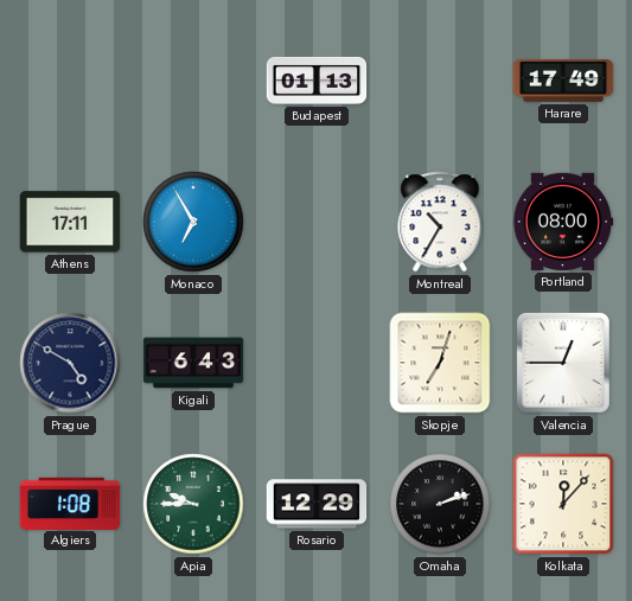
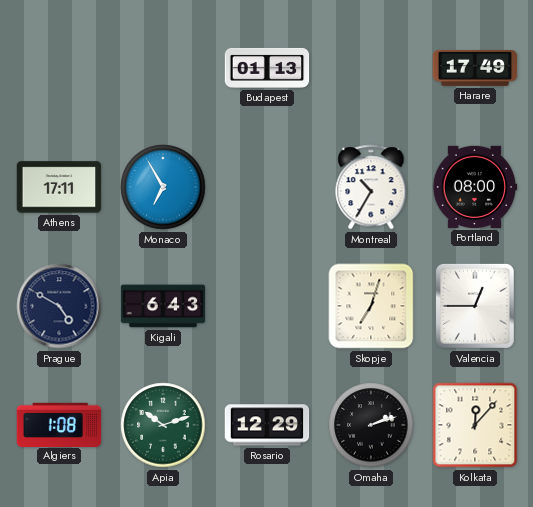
Apia: 9:45 -> 10:12 (163, 425)
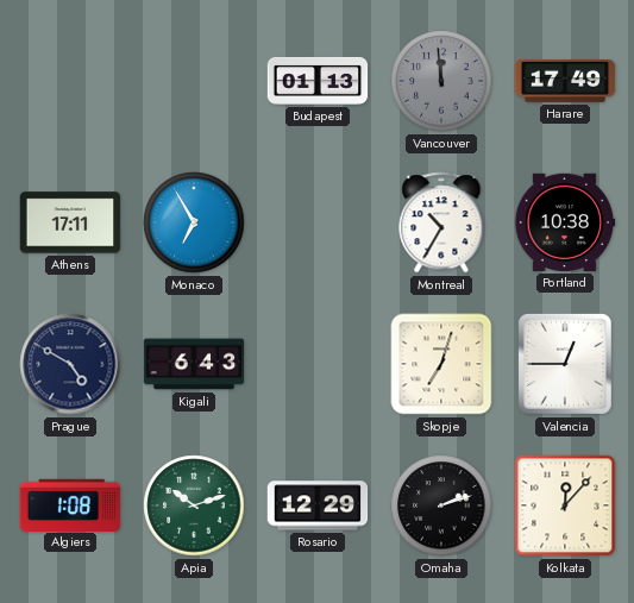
Vancouver: none -> 11:59 (441, 81)
Portland: 08:00 -> 10:38 (565, 222)
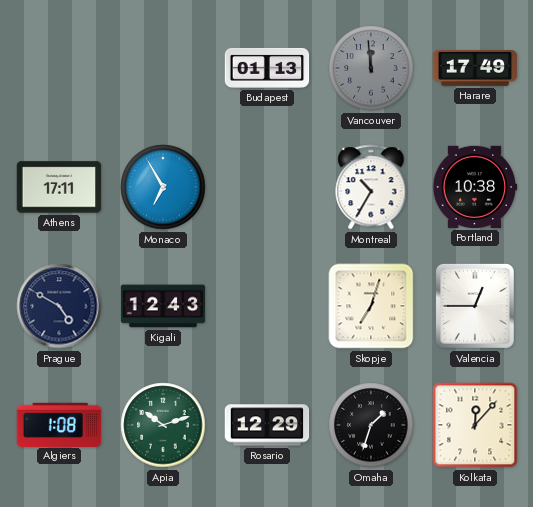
Kigali: 6:43 -> 12:43 (163, 306)
Omaha: 2:12 -> 1:33 (371, 425)
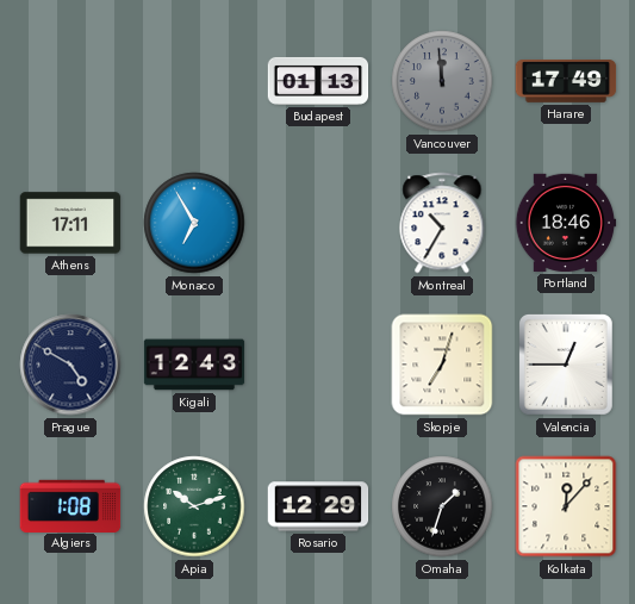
Portland: 10:38 -> 18:46 (566, 223)
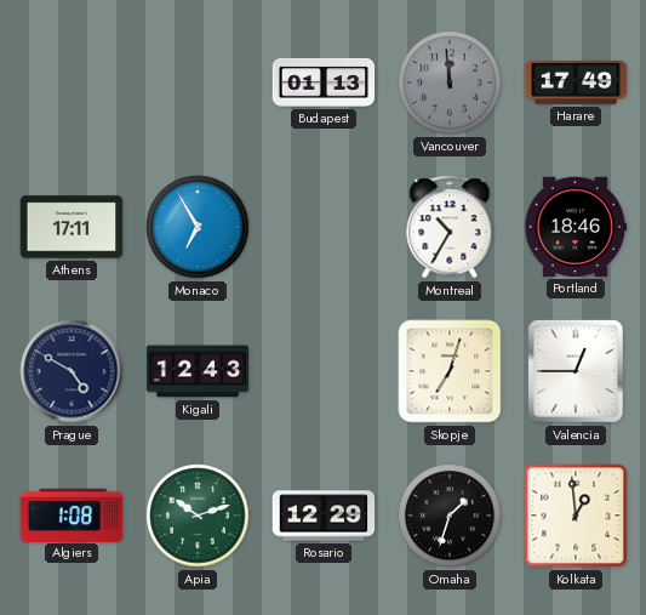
Kolkata: 12:07 -> 12:59 (576, 516)
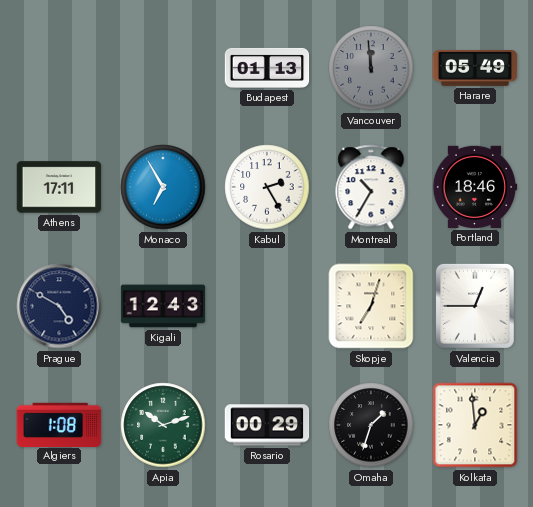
Harare: 17:49 -> 05:49 (475, 69)
Kabul: none -> 2:25 (267, 187)
Rosario: 12:29 -> 00:29 (267, 425)
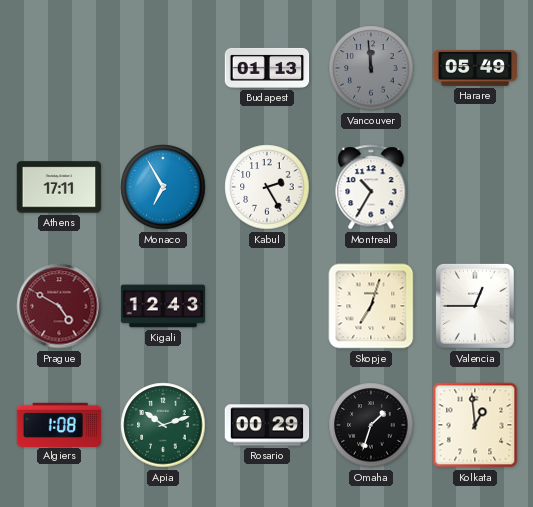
Portland: 18:46 -> none (475, 187)
Prague dial: navy -> burgundy (59, 306)
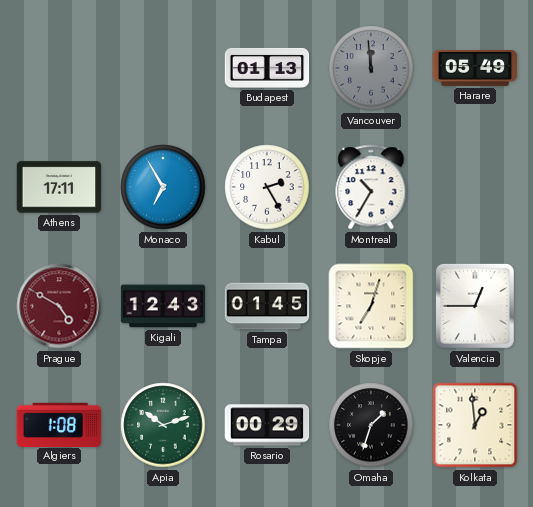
Tampa: none -> 01:45 (267, 306)
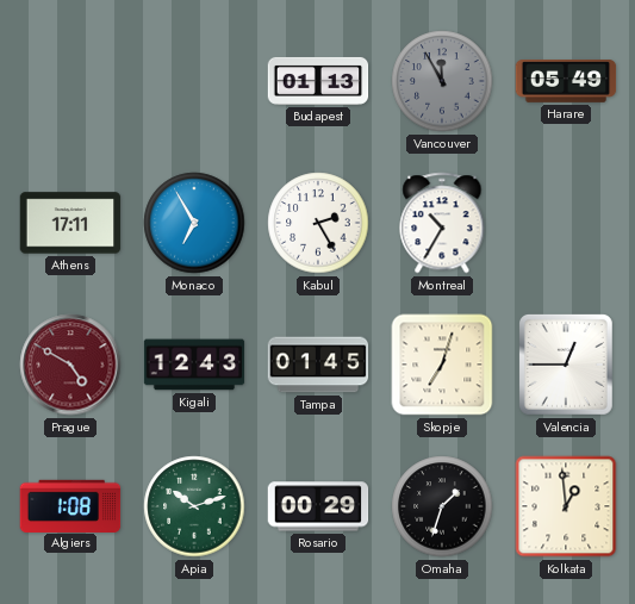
Vancouver: 11:59 -> 11:55 (442, 81)
